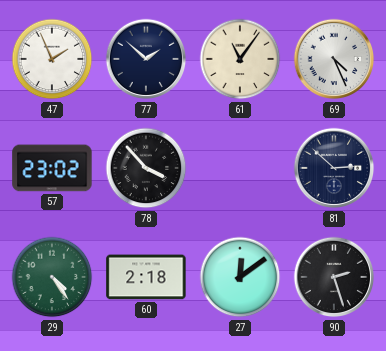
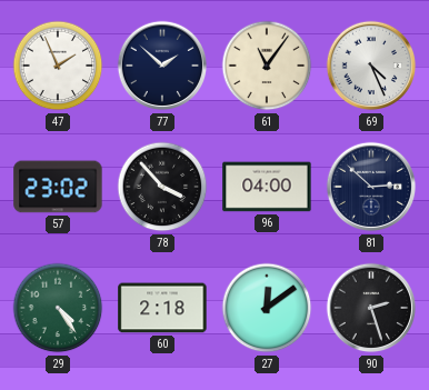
96: none -> 04:00 (267, 187)
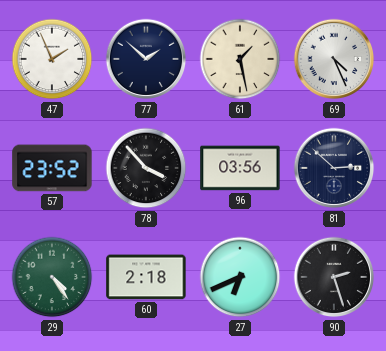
61: 11:06 -> 1:28 (240, 59)
57: 23:02 -> 23:52 (52, 168)
96: 04:00 -> 03:56 (240, 168)
27: 12:09 -> 6:41 (240, 277)
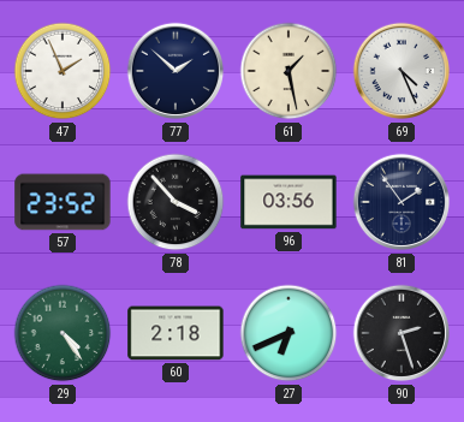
81: 2:52 -> 1:54 (401, 202)
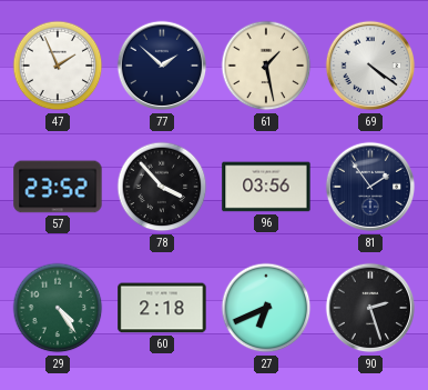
69: 4:26 -> 4:21 (370, 66)
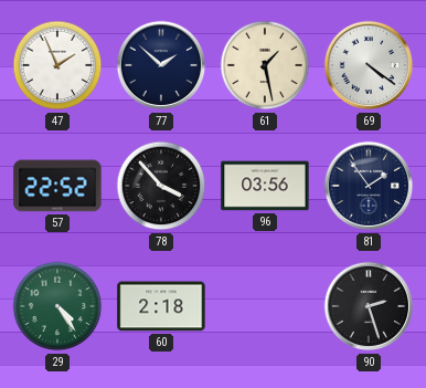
57: 23:52 -> 22:52 (57, 186)
27: 6:41 -> none (266, 308)
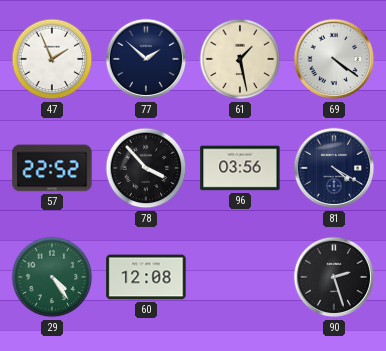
81: 1:54 -> 4:20 (334, 168)
60: 2:18 -> 12:08 (146, 277)
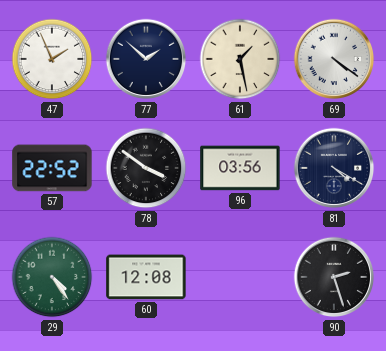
78: 3:53 -> 3:51 (146, 168)
